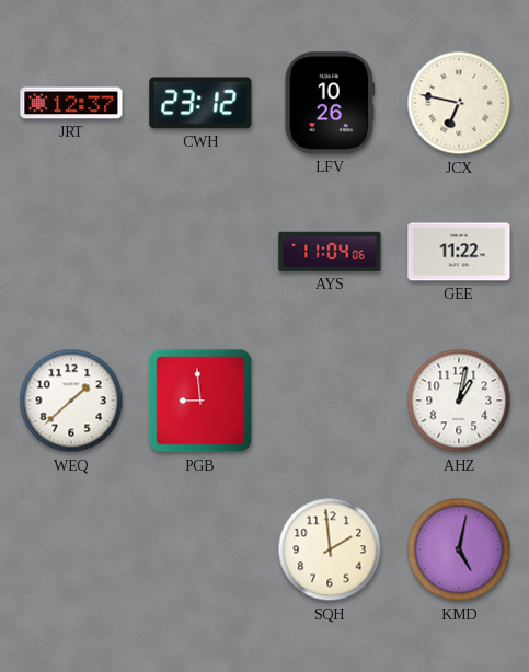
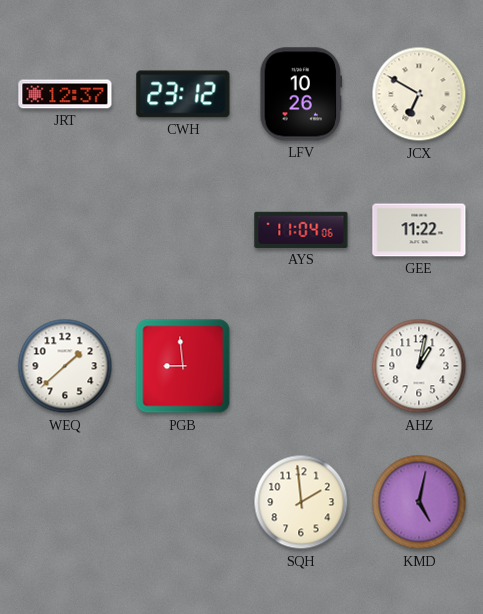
JCX: 6:47 -> 6:50 (419, 94)
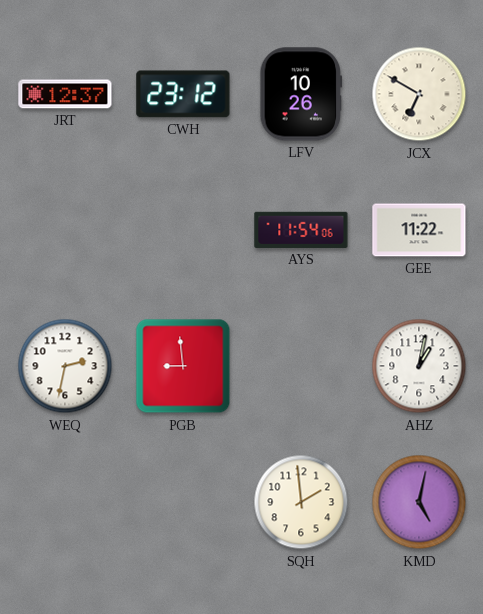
AYS: 11:04 -> 11:54 (301, 230)
WEQ: 1:38 -> 2:32 (65, 366)
